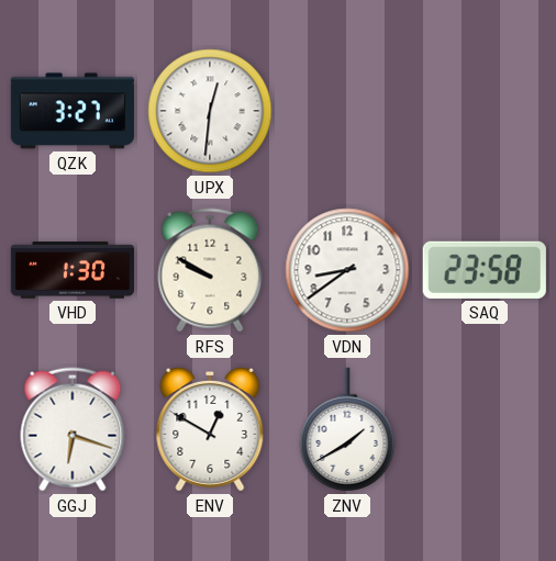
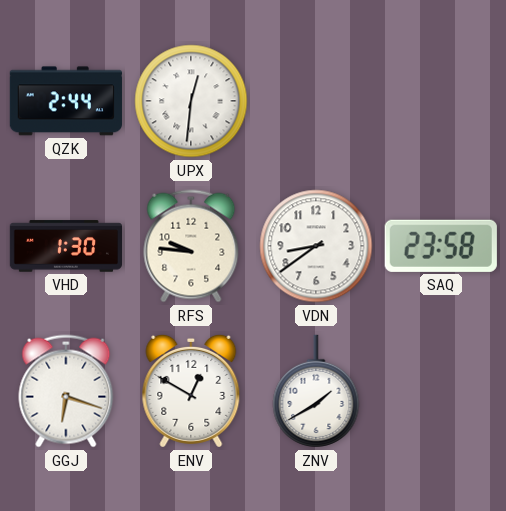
QZK: 3:27 -> 2:44 (66, 101)
RFS: 9:50 -> 9:46 (191, 246)
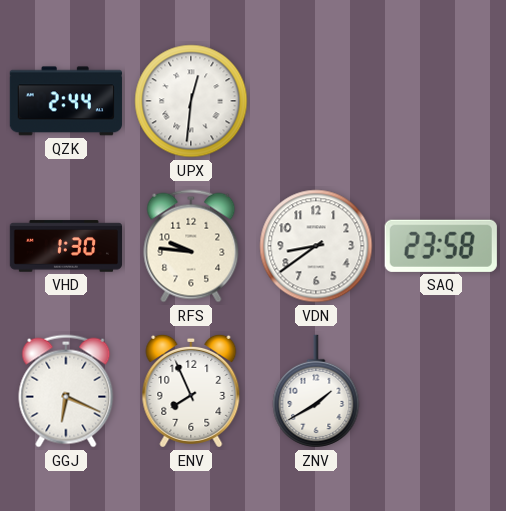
GGJ: 6:18 -> 6:19 (66, 391)
ENV: 12:50 -> 7:56 (191, 391)
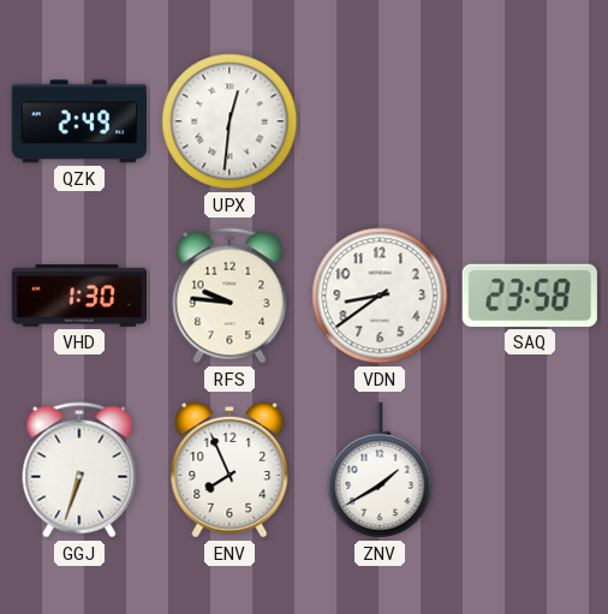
QZK: 2:44 -> 2:49 (79, 121)
GGJ: 6:19 -> 6:33 (79, 470)
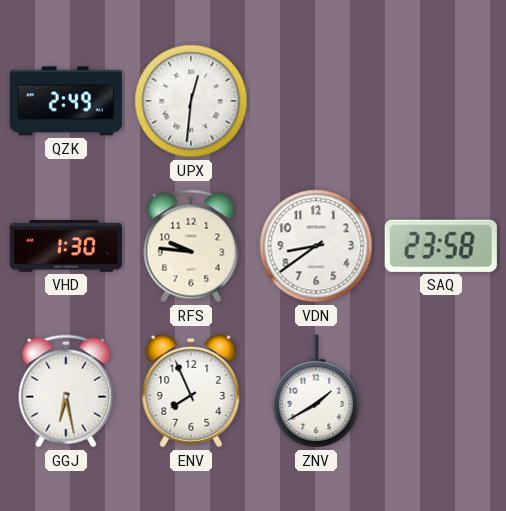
GGJ: 6:33 -> 6:28 (66, 391)
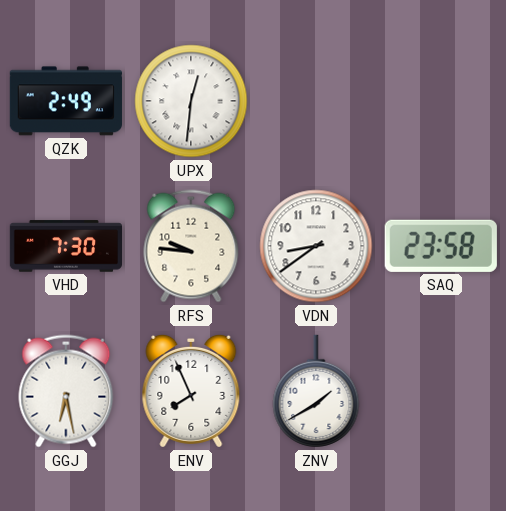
VHD: 1:30 -> 7:30 (65, 246)
